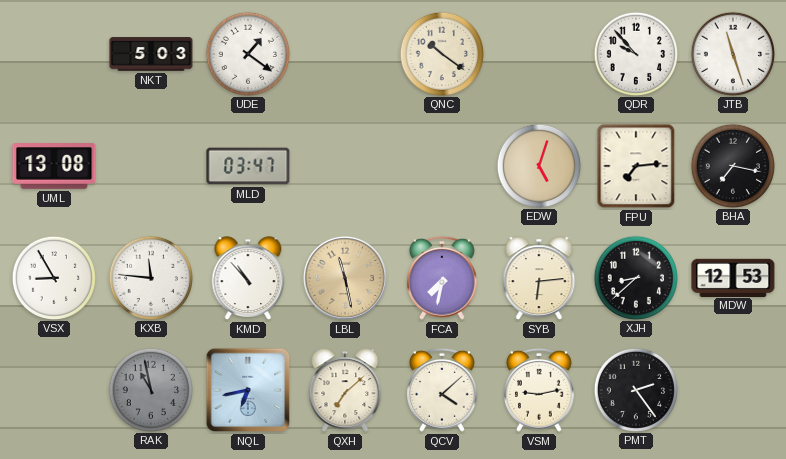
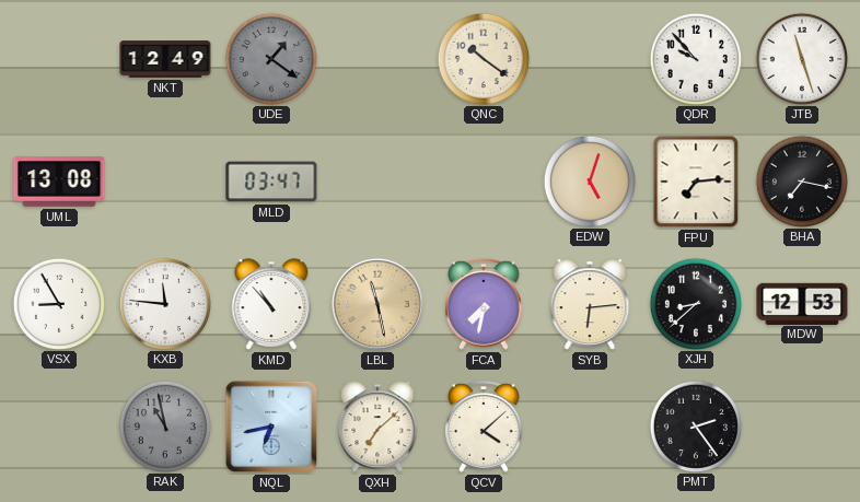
NKT: 5:03 -> 12:49 (165, 59)
UDE dial: white -> grey (270, 58)
VSM: 9:13 -> none (540, 390)
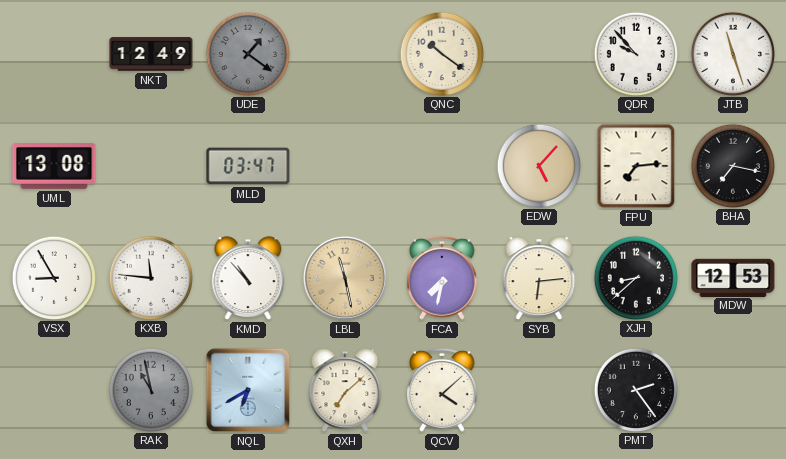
EDW: 5:03 -> 5:07 (538, 165)
NQL: 6:43 -> 6:40 (248, 390)
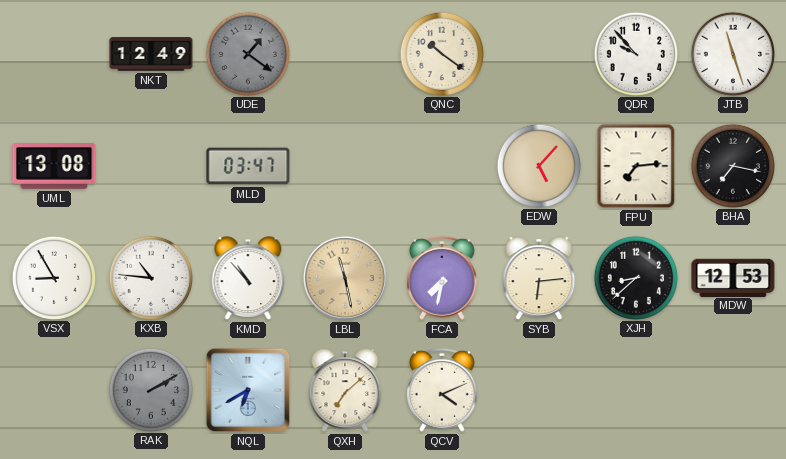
KXB: 11:46 -> 10:46 (150, 277)
RAK: 10:58 -> 2:10 (150, 389)
QCV: 4:08 -> 4:11 (443, 390)
PMT: 2:24 -> none (635, 389)
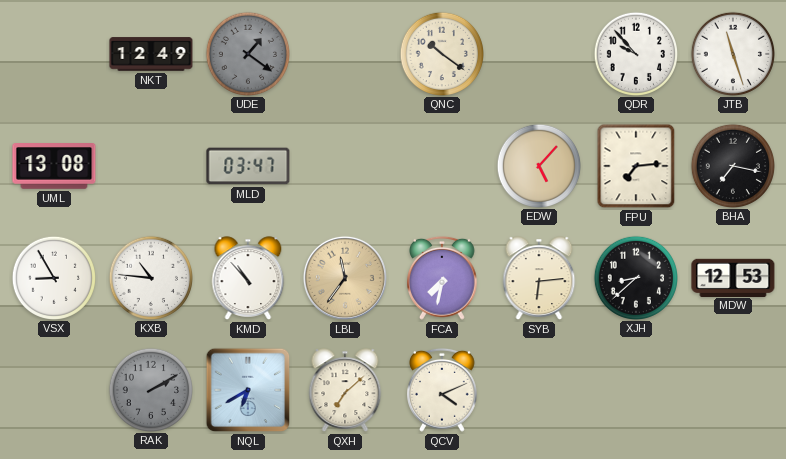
LBL: 11:28 -> 11:36 (345, 278)
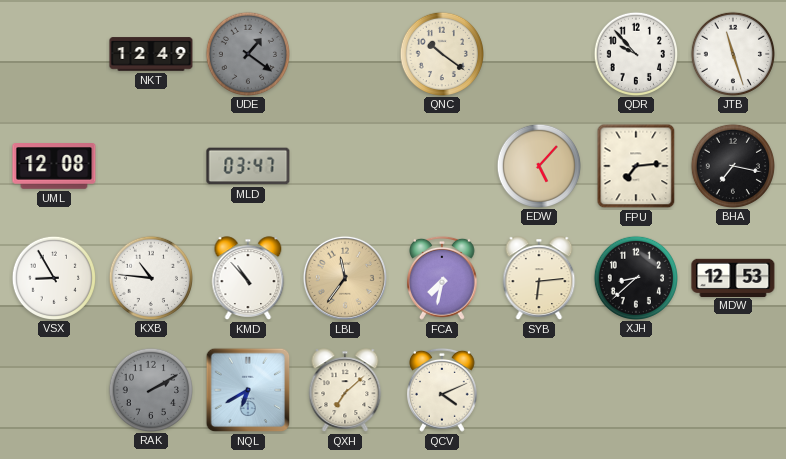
UML: 13:08 -> 12:08 (54, 166)
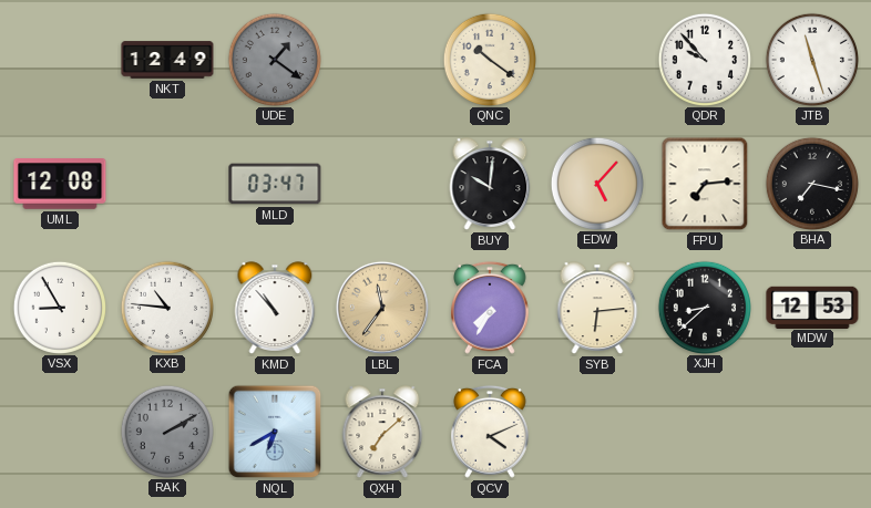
BUY: none -> 10:01 (490, 184)
FCA: 7:32 -> 7:35 (491, 308)
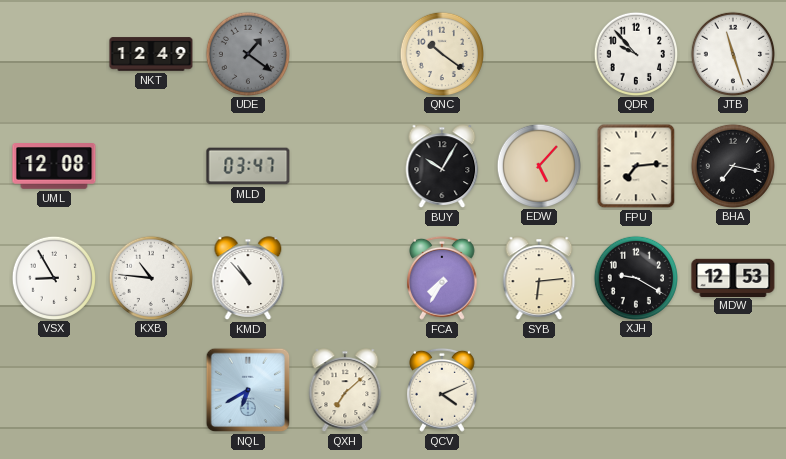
BUY: 10:01 -> 10:05 (442, 166)
LBL: 11:36 -> none (382, 308)
XJH: 8:38 -> 9:20 (635, 277)
RAK: 2:10 -> none (166, 431)
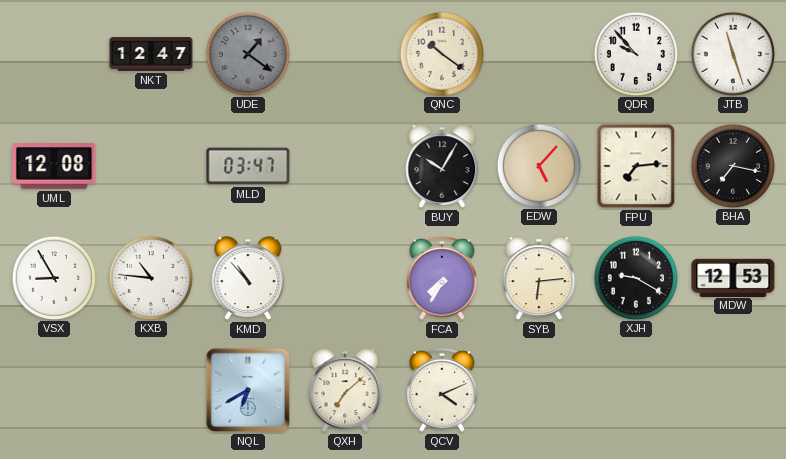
NKT: 12:49 -> 12:47 (151, 54)
